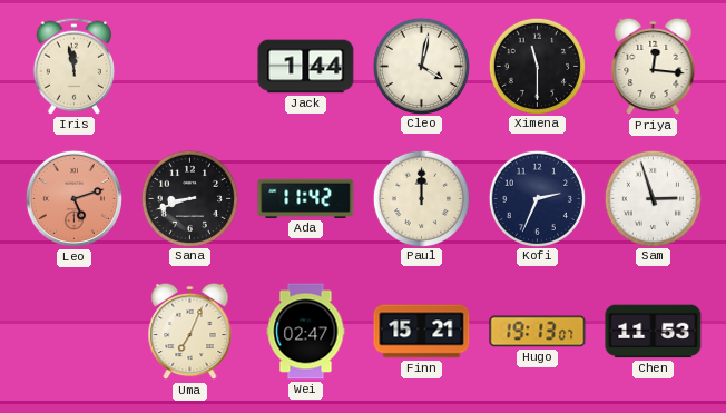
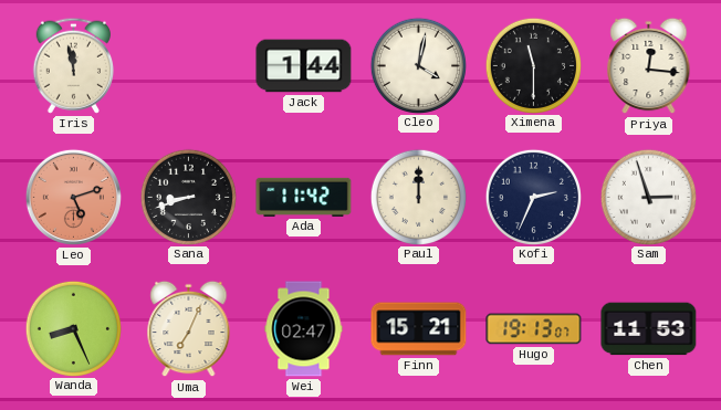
Wanda: none -> 8:26 (73, 328)
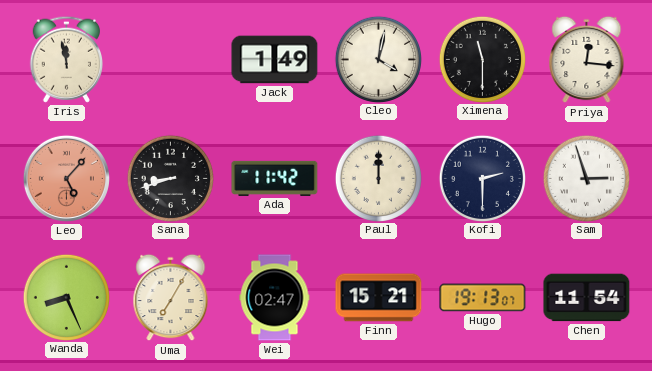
Jack: 1:44 -> 1:49 (275, 60)
Leo: 5:12 -> 5:07 (66, 178)
Kofi: 2:34 -> 2:30 (482, 178)
Uma: 7:04 -> 7:05 (171, 298)
Chen: 11:53 -> 11:54 (587, 298)
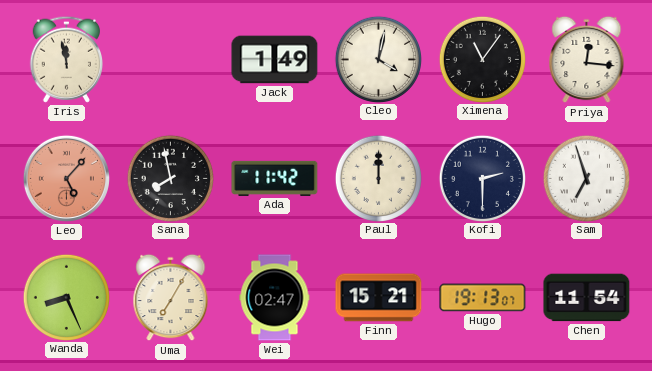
Ximena: 11:30 -> 11:06 (482, 59)
Sana: 8:42 -> 7:58 (170, 178)
Sam: 2:57 -> 6:57 (586, 178)
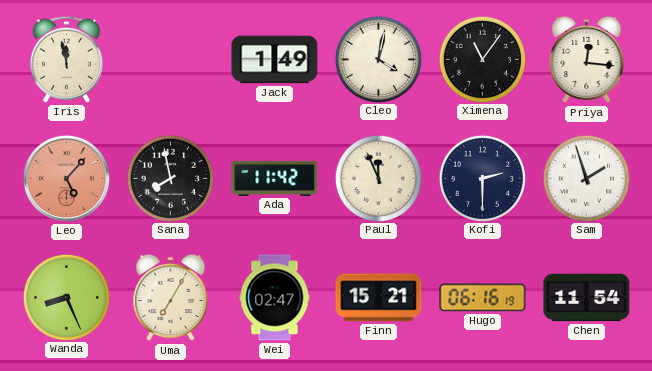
Paul: 12:00 -> 11:56 (378, 178)
Sam: 6:57 -> 1:57 (586, 178)
Hugo: 19:13 -> 06:16 (483, 298)
